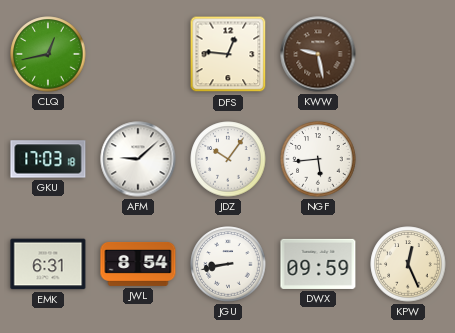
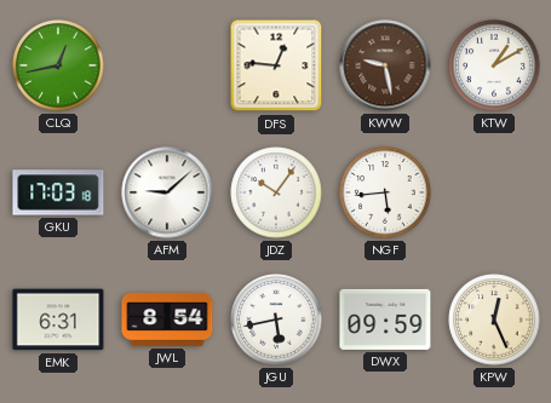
KTW: none -> 1:10 (494, 65)
JGU: 8:43 -> 5:43 (276, 319)
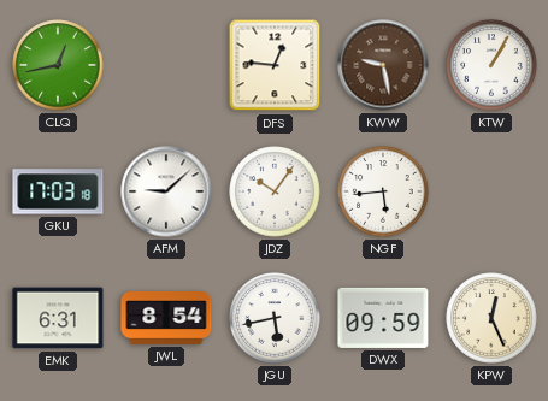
KTW: 1:10 -> 1:05 (491, 65)
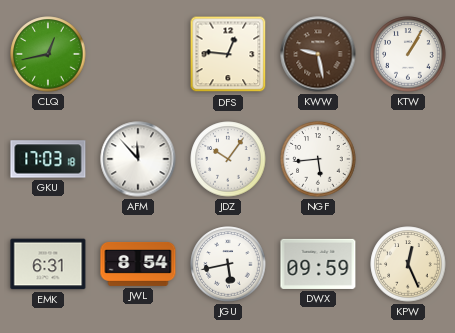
AFM: 9:08 -> 11:53 (138, 159)
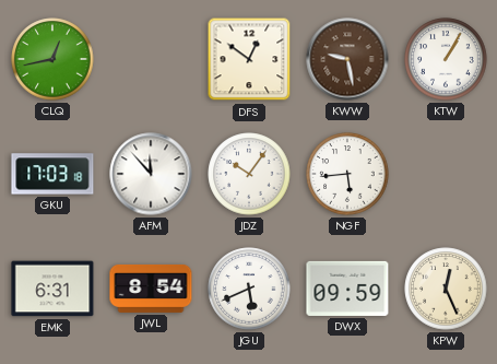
DFS: 12:46 -> 12:51 (249, 59)
JGU: 5:43 -> 5:41 (249, 289)
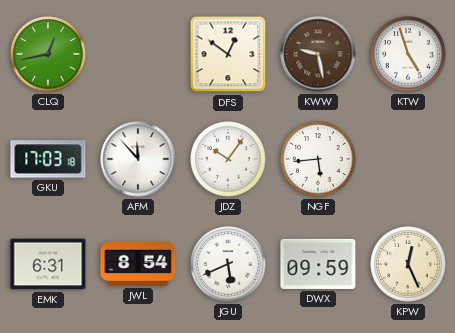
KTW: 1:05 -> 4:57 (408, 54)
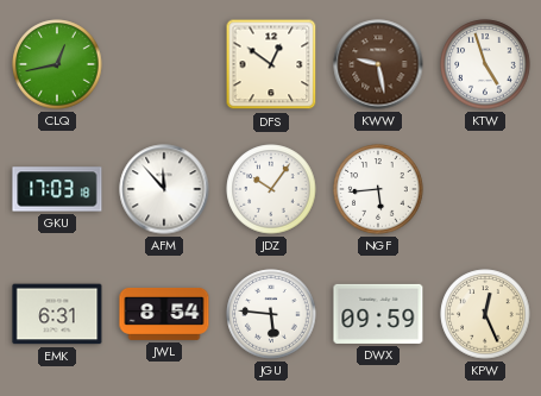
JGU: 5:41 -> 5:46 (271, 314)
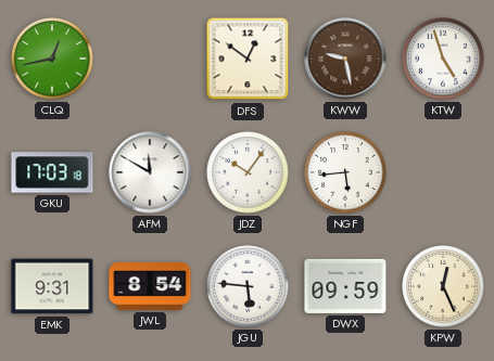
AFM: 11:53 -> 11:50 (150, 172)
EMK: 6:31 -> 9:31 (52, 286)
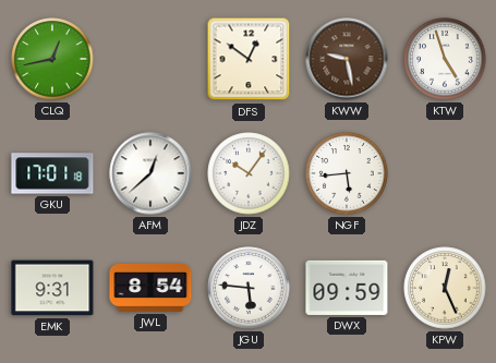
GKU: 17:03 -> 17:01 (52, 173)
AFM: 11:50 -> 12:38 (150, 173)
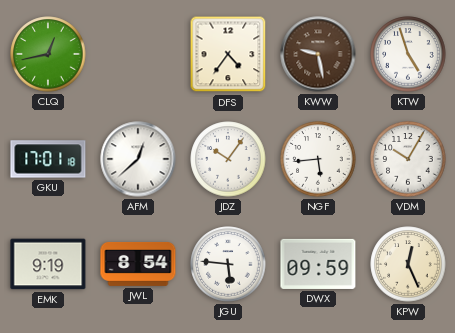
DFS: 12:51 -> 4:36 (228, 54)
VDM: none -> 10:05 (408, 159)
EMK: 9:31 -> 9:19 (48, 264)
